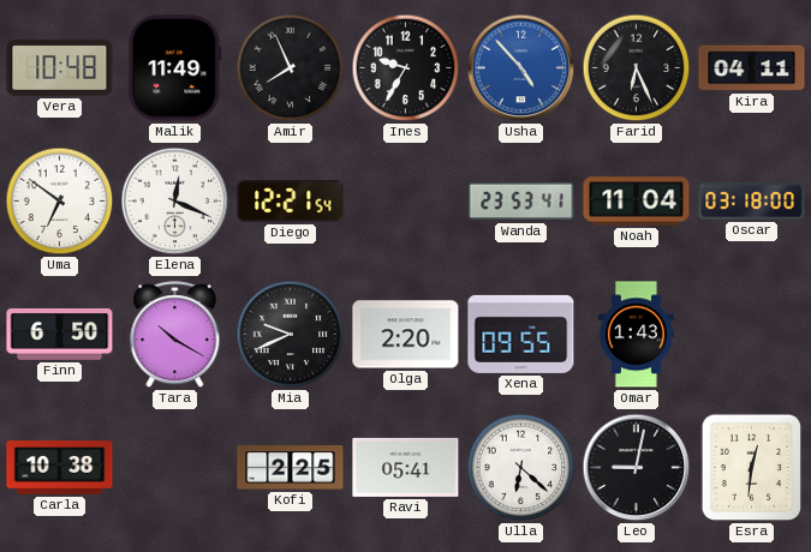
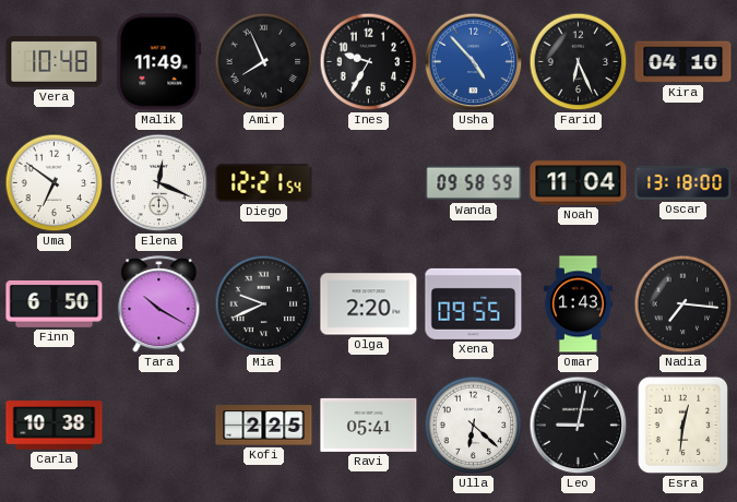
Kira: 04:11 -> 04:10 (683, 62)
Wanda: 23:53 -> 09:58 (474, 183)
Oscar: 03:18 -> 13:18 (683, 182)
Nadia: none -> 7:16 (683, 304)
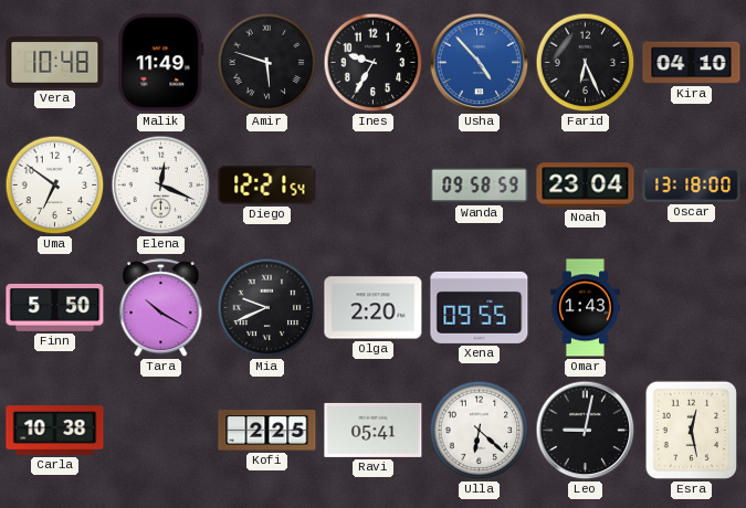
Amir: 7:56 -> 5:48 (267, 63)
Noah: 11:04 -> 23:04 (586, 186)
Finn: 6:50 -> 5:50 (55, 308)
Nadia: 7:16 -> none (683, 304)
Esra: 12:31 -> 12:28 (691, 431)
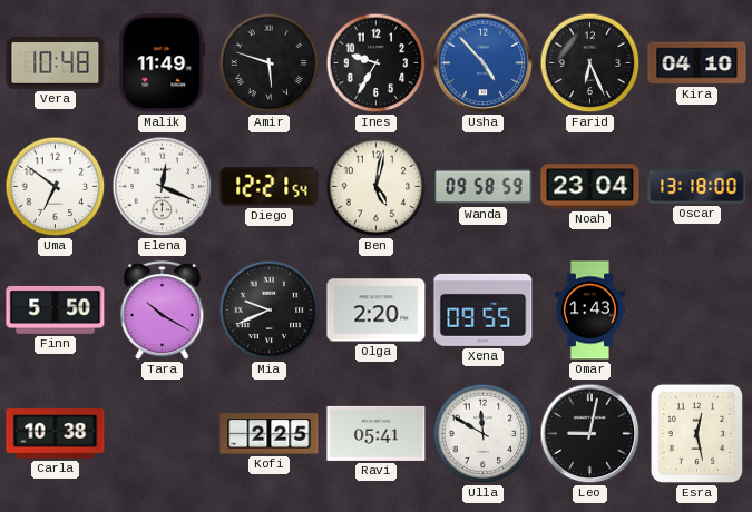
Ben: none -> 5:02 (377, 187)
Ulla: 6:22 -> 11:50 (484, 434)
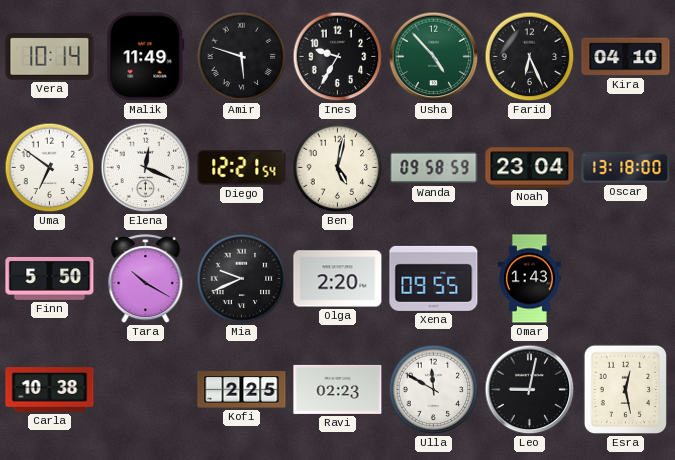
Vera: 10:48 -> 10:14 (50, 57)
Usha dial: blue -> green (434, 57)
Ravi: 05:41 -> 02:23 (338, 389)
